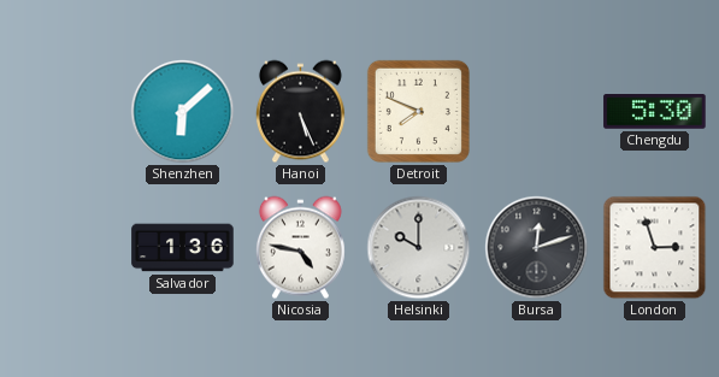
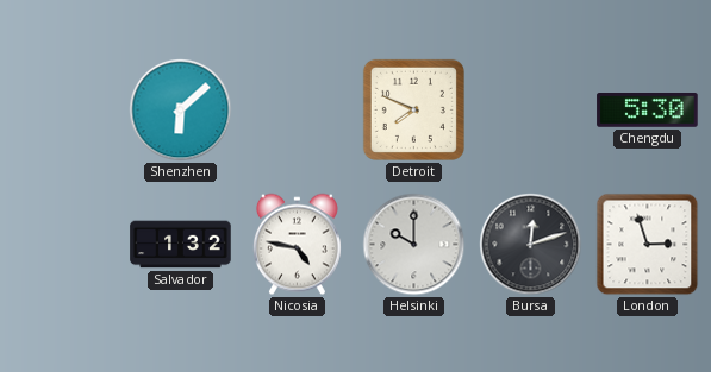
Hanoi: 5:26 -> none (300, 112)
Salvador: 1:36 -> 1:32 (181, 245)
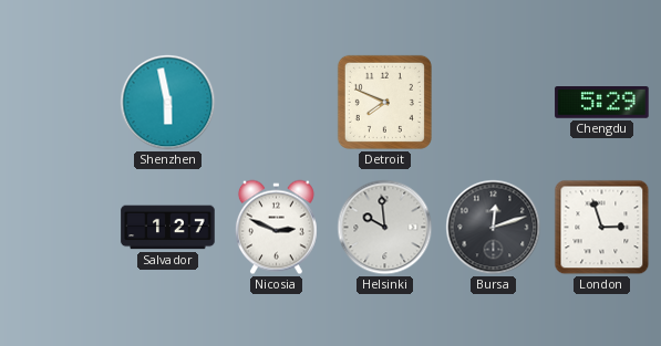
Shenzhen: 6:08 -> 5:58 (168, 103)
Chengdu: 5:30 -> 5:29 (602, 103)
Salvador: 1:32 -> 1:27 (168, 228)
Nicosia: 4:47 -> 2:49 (276, 228)
Helsinki: 10:00 -> 9:59 (385, 228)
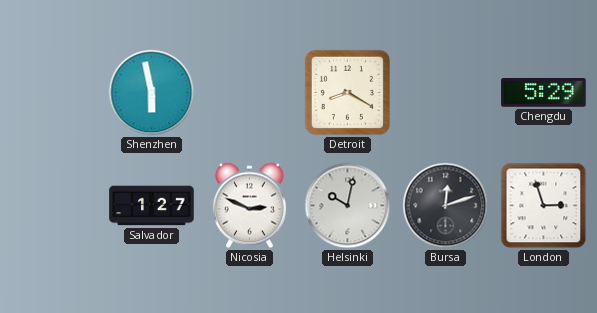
Detroit: 7:49 -> 8:20 (347, 92)
Helsinki: 9:59 -> 10:02 (348, 206)
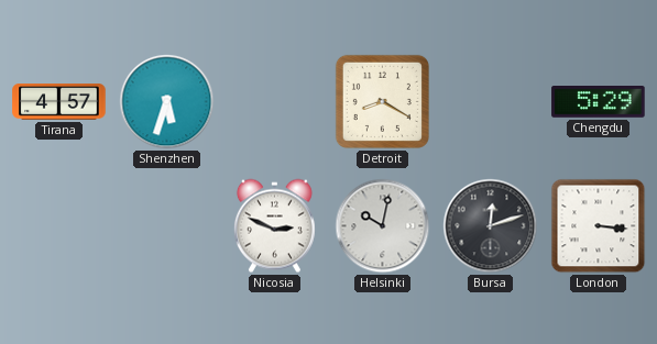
Tirana: none -> 4:57 (59, 102)
Shenzhen: 5:58 -> 5:33 (167, 102)
Salvador: 1:27 -> none (152, 206)
London: 2:57 -> 3:16 (599, 226)
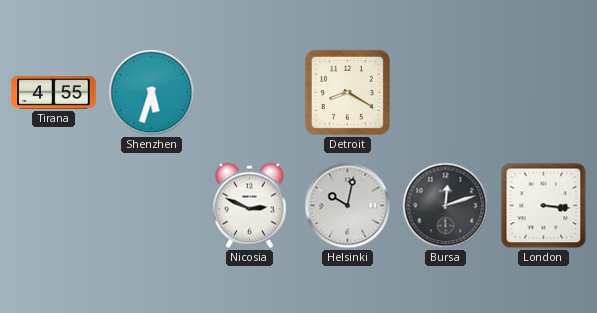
Tirana: 4:57 -> 4:55 (54, 93)
Chengdu: 5:29 -> none (599, 102)
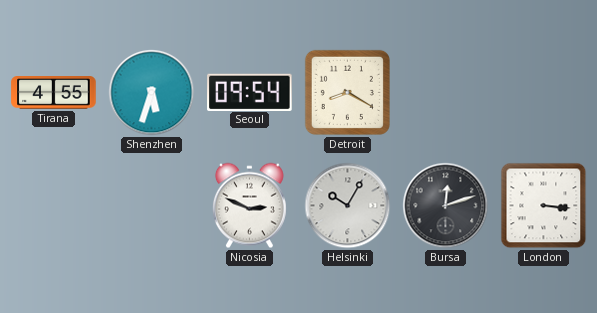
Seoul: none -> 09:54 (250, 92)
Helsinki: 10:02 -> 10:05 (348, 206)
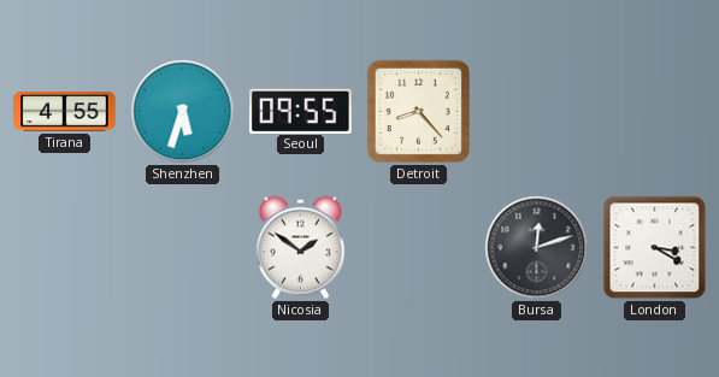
Seoul: 09:54 -> 09:55 (301, 111)
Detroit: 8:20 -> 8:23 (418, 111)
Nicosia: 2:49 -> 1:51 (300, 248)
Helsinki: 10:05 -> none (348, 206)
London: 3:16 -> 3:20 (655, 248)
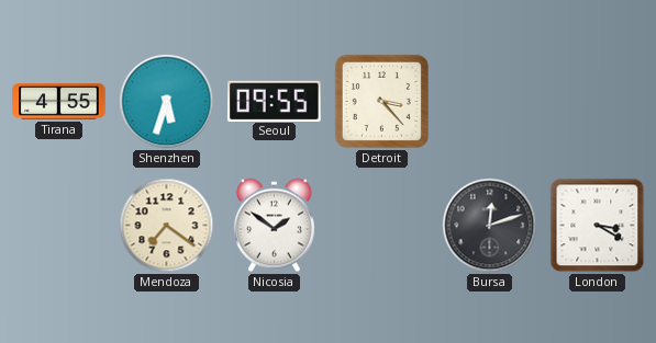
Detroit: 8:23 -> 3:23 (381, 101)
Mendoza: none -> 7:21 (167, 226)
